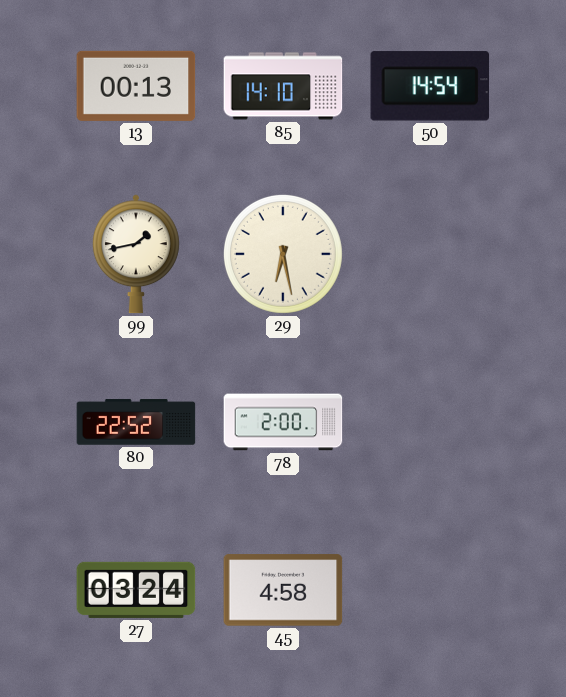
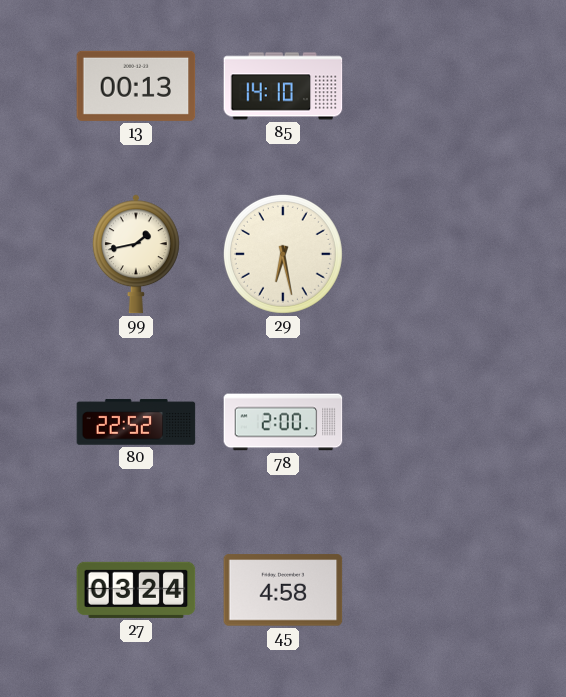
50: 14:54 -> none (430, 86)
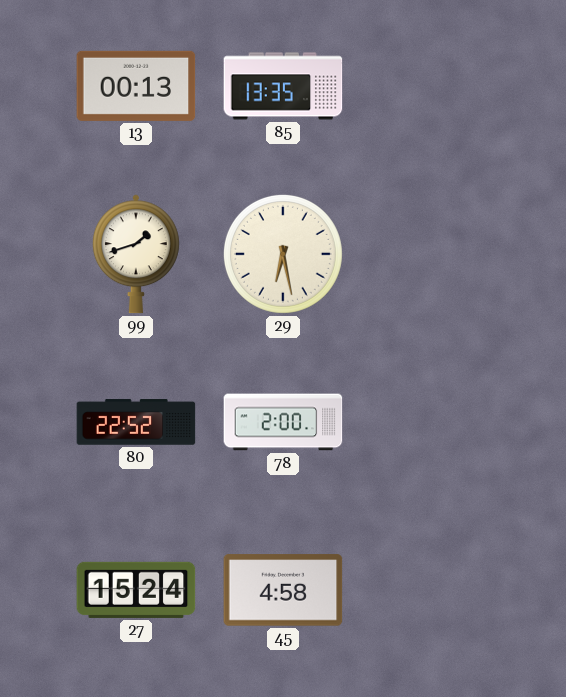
85: 14:10 -> 13:35 (283, 86)
99: 1:43 -> 1:42 (136, 254)
27: 03:24 -> 15:24 (136, 590)
